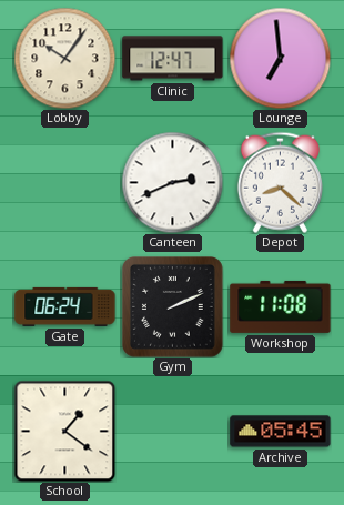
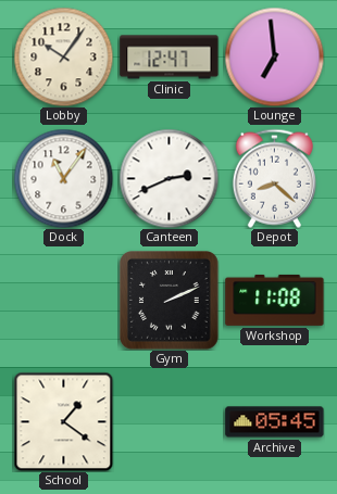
Dock: none -> 11:06 (63, 178)
Gate: 06:24 -> none (65, 306)
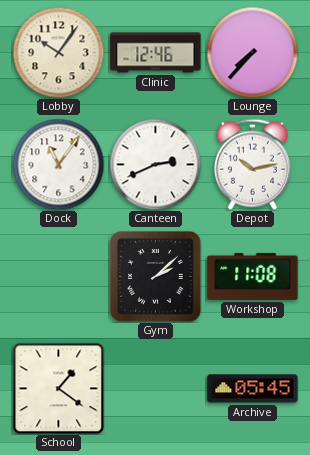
Clinic: 12:47 -> 12:46 (156, 53)
Lounge: 6:59 -> 7:37 (252, 52)
Depot: 8:22 -> 10:13 (252, 164)
Gym: 2:11 -> 2:08 (156, 277)
